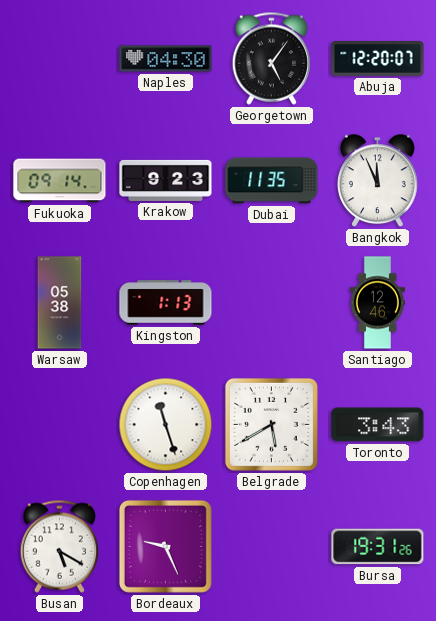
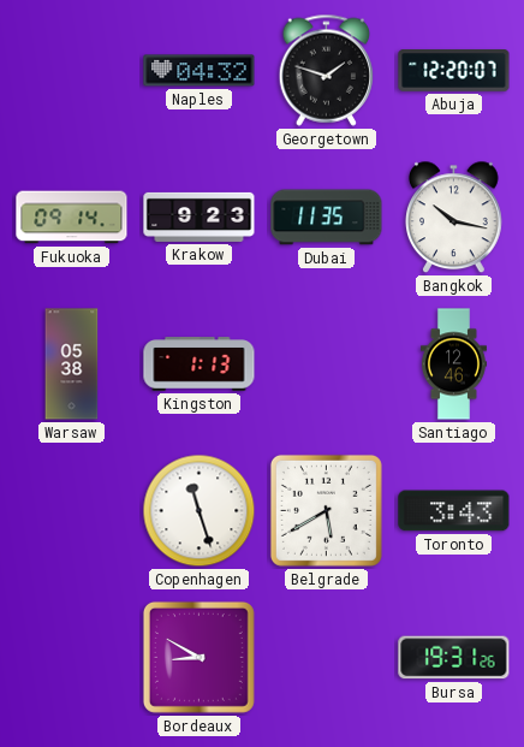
Naples: 04:30 -> 04:32 (200, 71)
Georgetown: 5:06 -> 1:48 (327, 70)
Bangkok: 11:56 -> 10:17 (454, 218)
Busan: 5:20 -> none (60, 546)
Bordeaux: 9:26 -> 8:50 (198, 657)
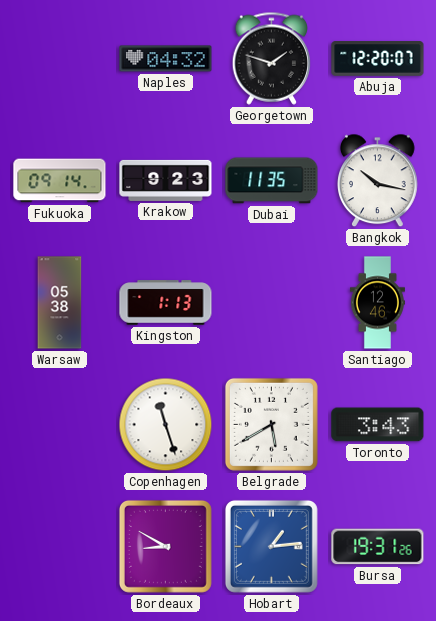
Hobart: none -> 1:14 (271, 546)
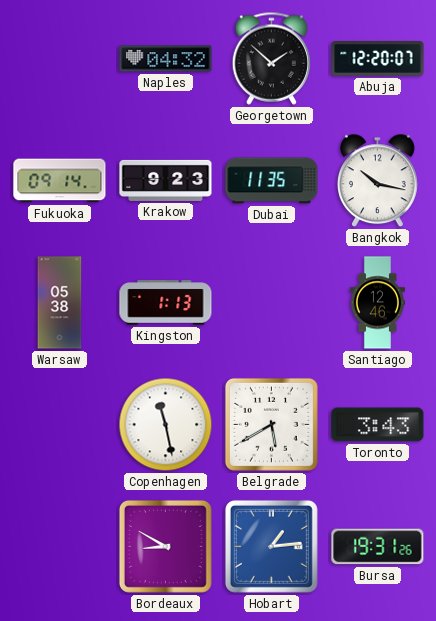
Georgetown: 1:48 -> 1:52 (272, 58)
Copenhagen: 11:27 -> 11:28 (166, 425)
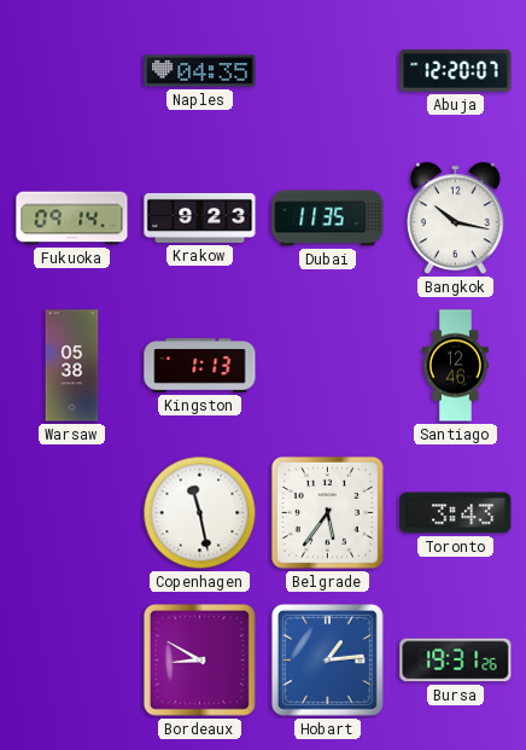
Naples: 04:32 -> 04:35 (200, 71)
Georgetown: 1:52 -> none (272, 58)
Belgrade: 5:40 -> 5:36 (327, 512)
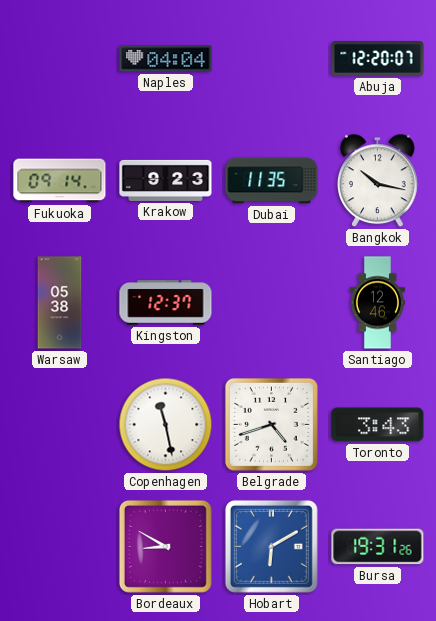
Naples: 04:35 -> 04:04 (166, 59)
Kingston: 1:13 -> 12:37 (166, 303)
Belgrade: 5:36 -> 4:42 (271, 424)
Hobart: 1:14 -> 6:10 (271, 546)
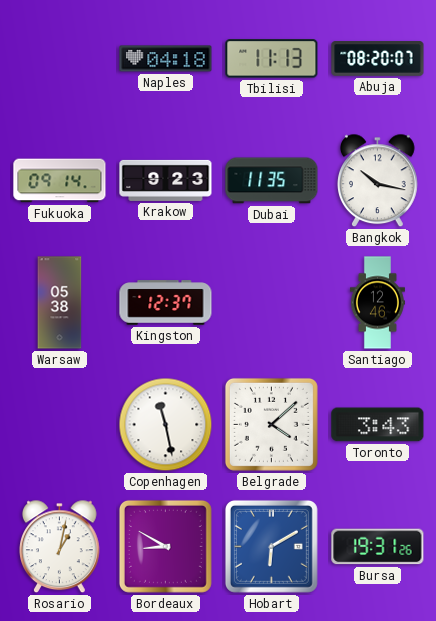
Naples: 04:04 -> 04:18 (166, 59)
Tbilisi: none -> 11:13 (272, 59)
Abuja: 12:20 -> 08:20 (378, 59)
Belgrade: 4:42 -> 4:08 (271, 424)
Rosario: none -> 1:02 (60, 547)
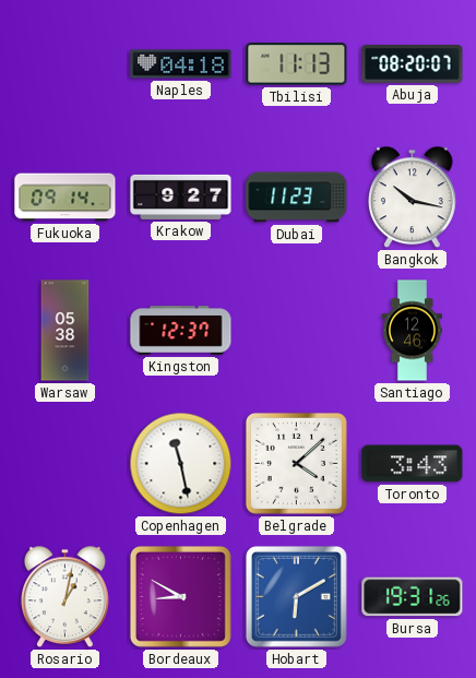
Krakow: 9:23 -> 9:27 (181, 197)
Dubai: 11:35 -> 11:23 (297, 198)
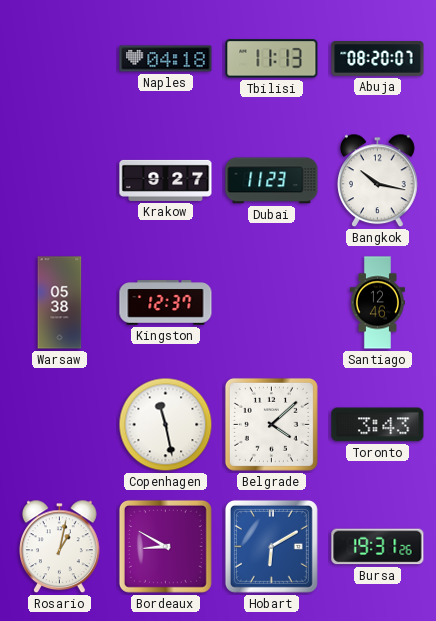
Fukuoka: 09:14 -> none (66, 198)
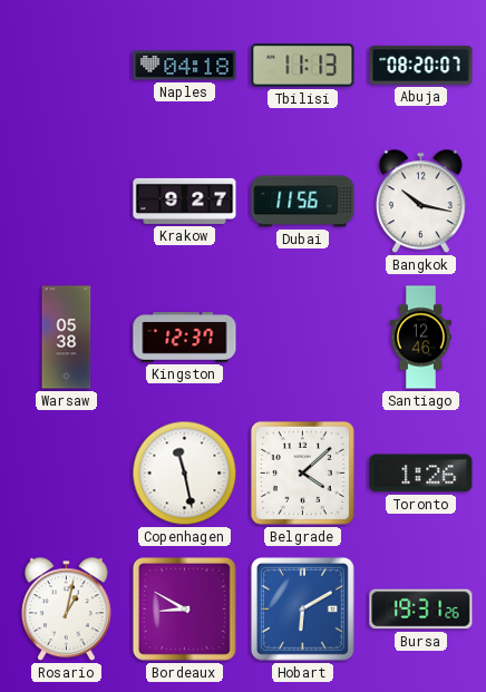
Dubai: 11:23 -> 11:56 (303, 202)
Toronto: 3:43 -> 1:26 (421, 474)
